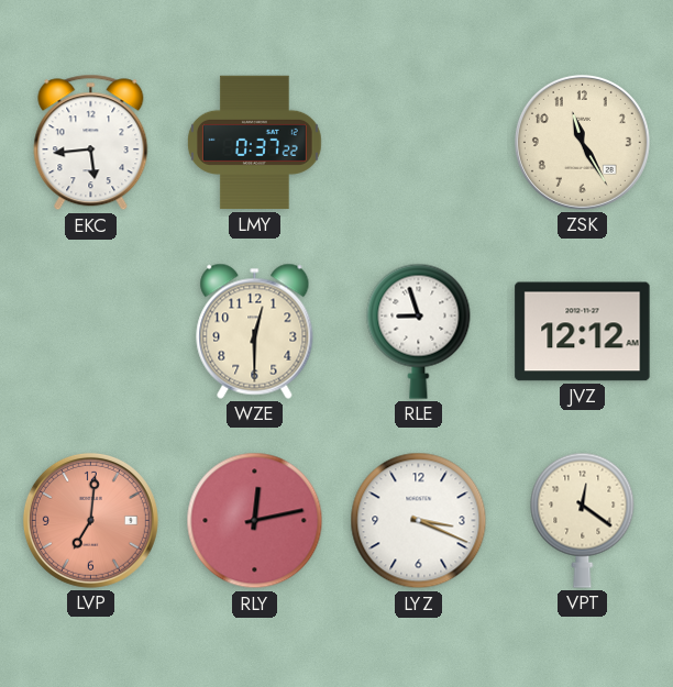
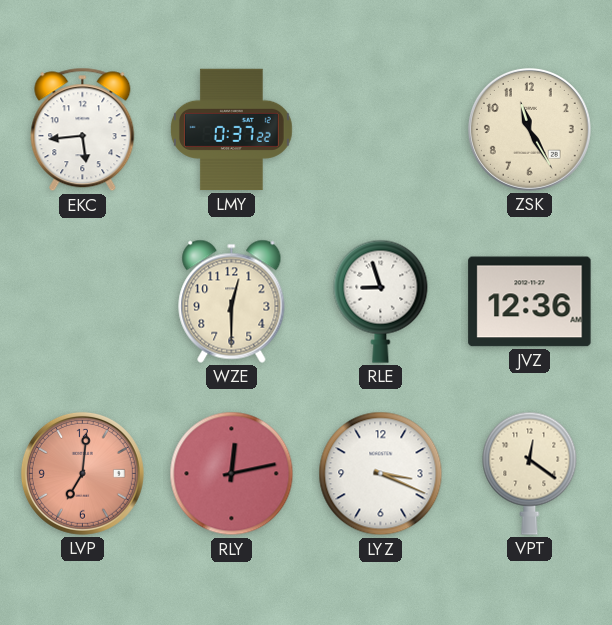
JVZ: 12:12 -> 12:36 (530, 302)
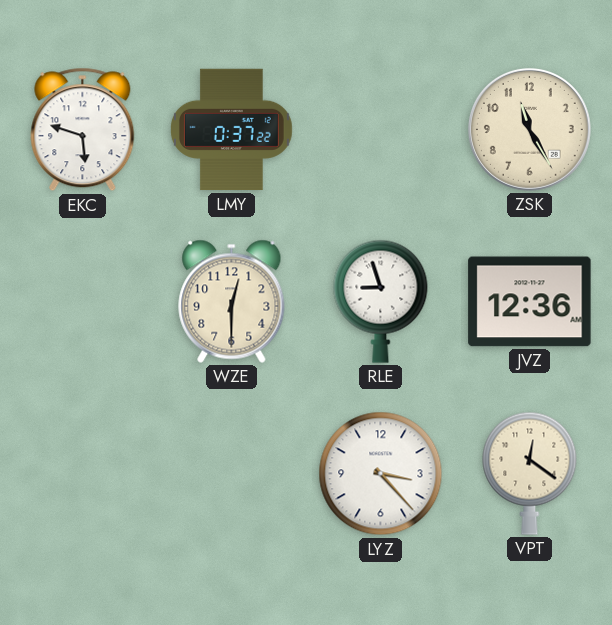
EKC: 5:44 -> 5:48 (83, 130)
LVP: 7:01 -> none (82, 473)
RLY: 12:13 -> none (232, 474)
LYZ: 3:19 -> 3:23 (381, 474)
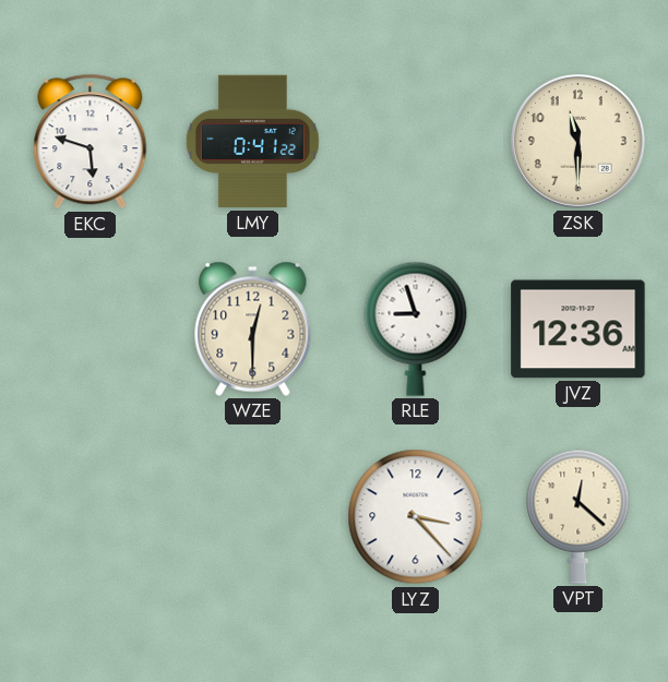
LMY: 0:37 -> 0:41 (252, 142)
ZSK: 11:25 -> 11:30 (577, 141)
VPT: 12:21 -> 12:22 (578, 516)
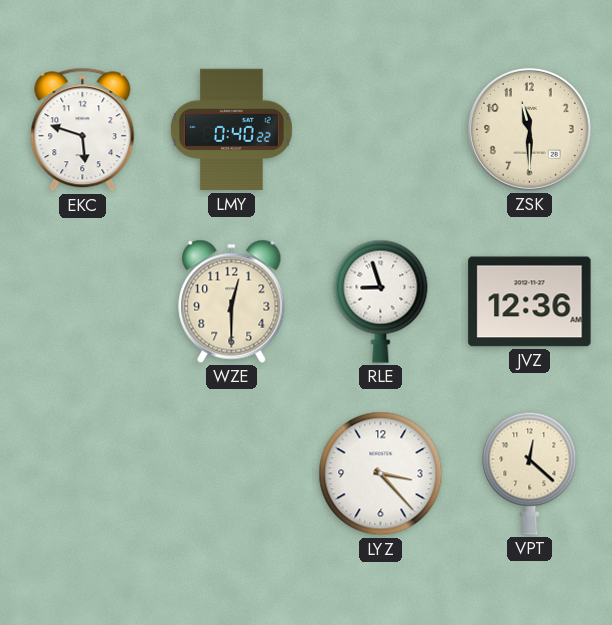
LMY: 0:41 -> 0:40 (231, 130)
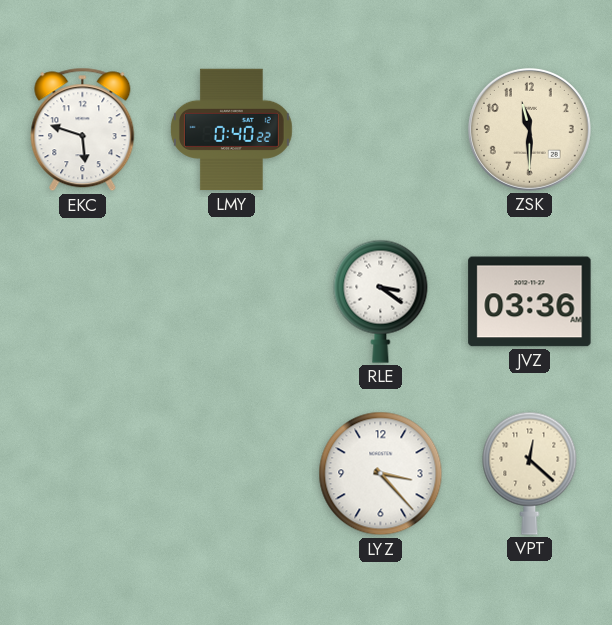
WZE: 12:30 -> none (232, 301)
RLE: 8:57 -> 3:21 (381, 301)
JVZ: 12:36 -> 03:36 (530, 302)
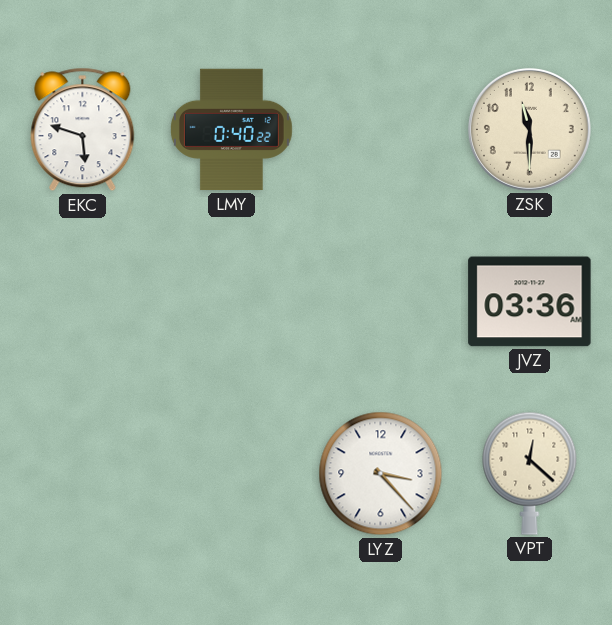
RLE: 3:21 -> none (381, 301)
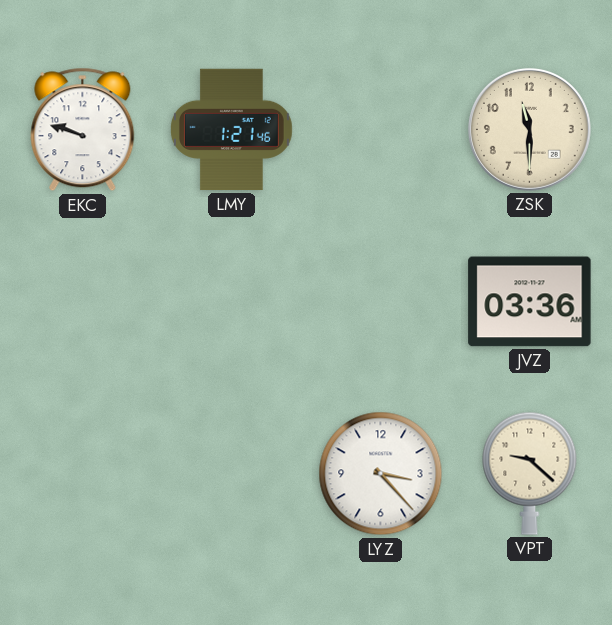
EKC: 5:48 -> 9:48 (83, 130)
LMY: 0:40 -> 1:21 (231, 130)
VPT: 12:22 -> 9:22 (530, 473)
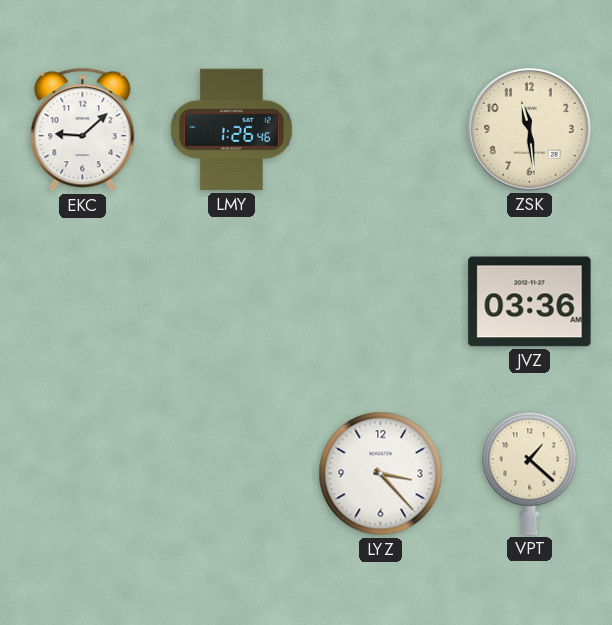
EKC: 9:48 -> 9:08 (83, 130)
LMY: 1:21 -> 1:26 (231, 130)
ZSK: 11:30 -> 11:29 (529, 129)
VPT: 9:22 -> 1:22 (530, 473)
